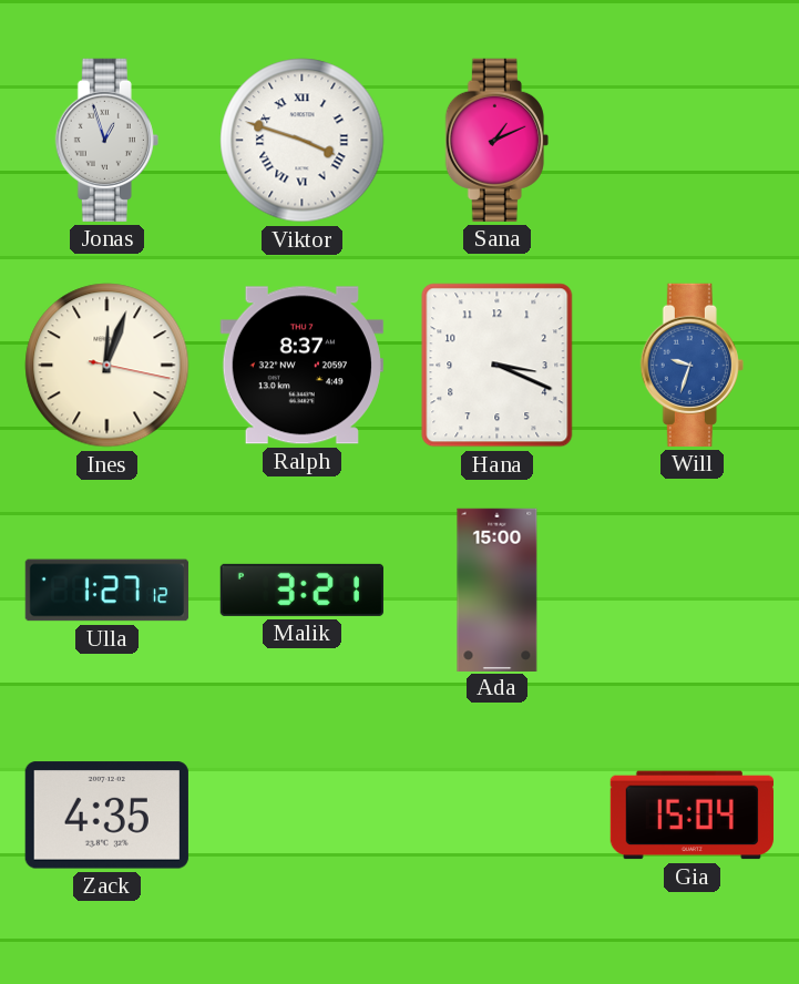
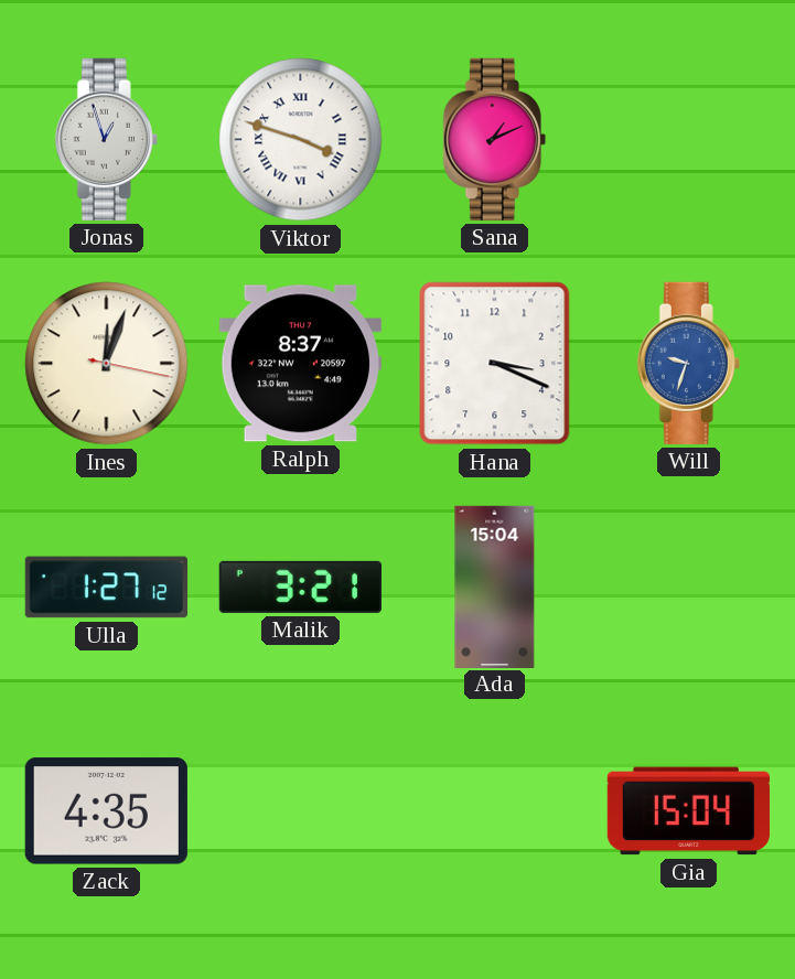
Ada: 15:00 -> 15:04 (495, 587)
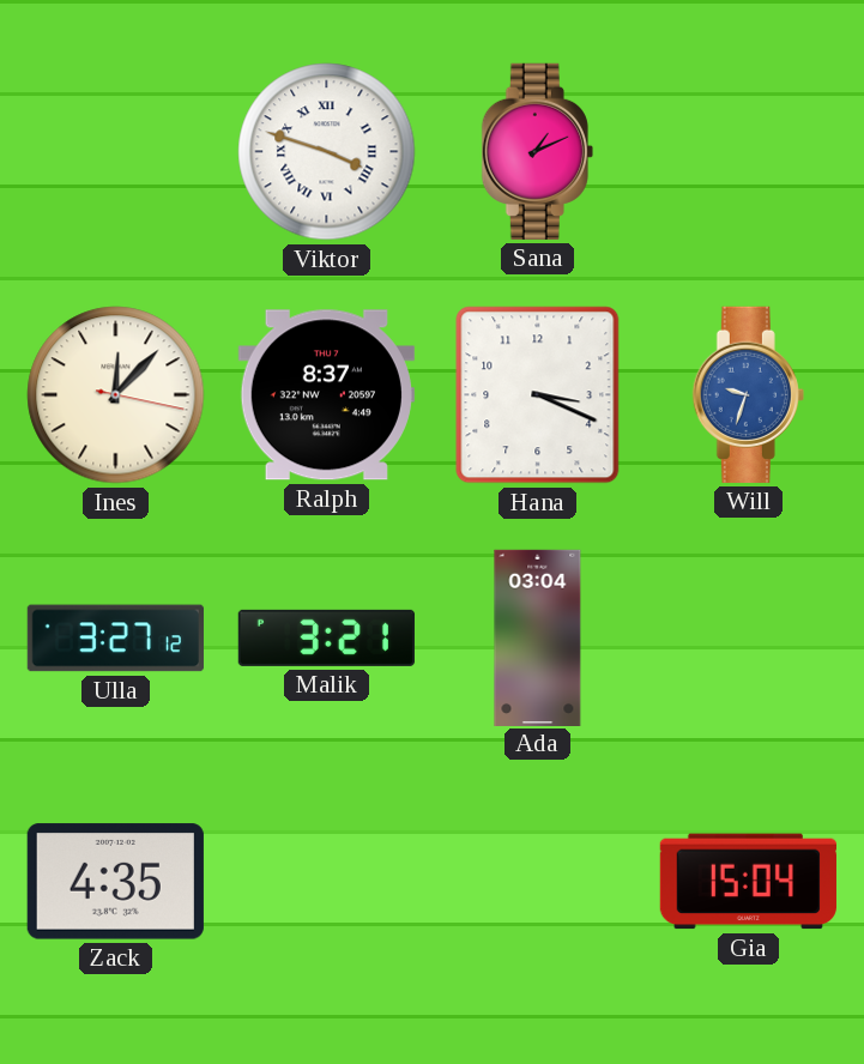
Jonas: 12:57 -> none (106, 139)
Ines: 12:03 -> 12:07 (116, 395)
Ulla: 1:27 -> 3:27 (115, 639)
Ada: 15:04 -> 03:04 (538, 637)
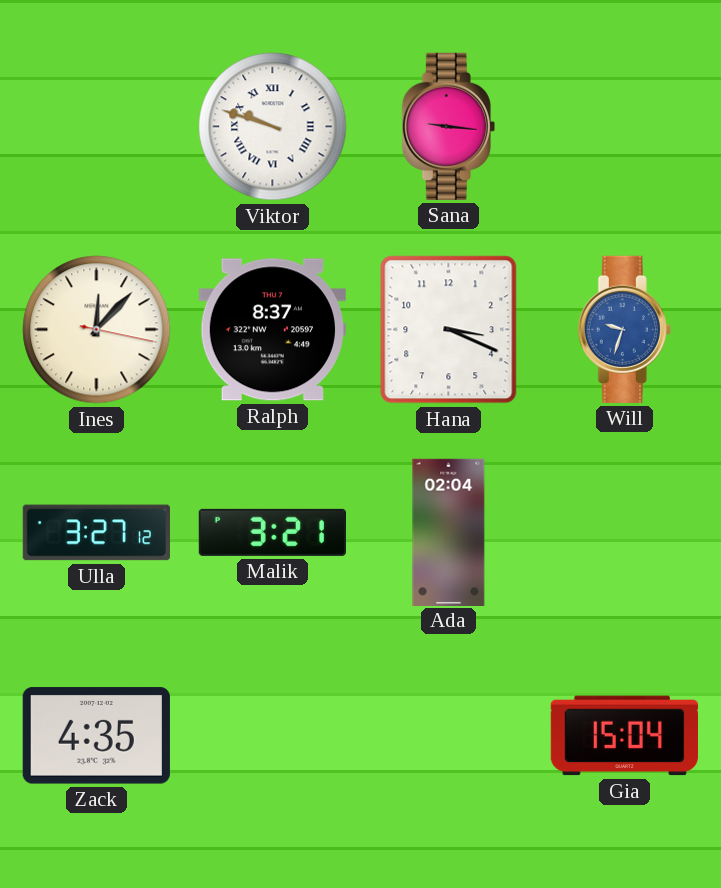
Viktor: 3:48 -> 9:48 (273, 127)
Sana: 1:11 -> 9:16 (448, 126)
Ada: 03:04 -> 02:04 (449, 532)
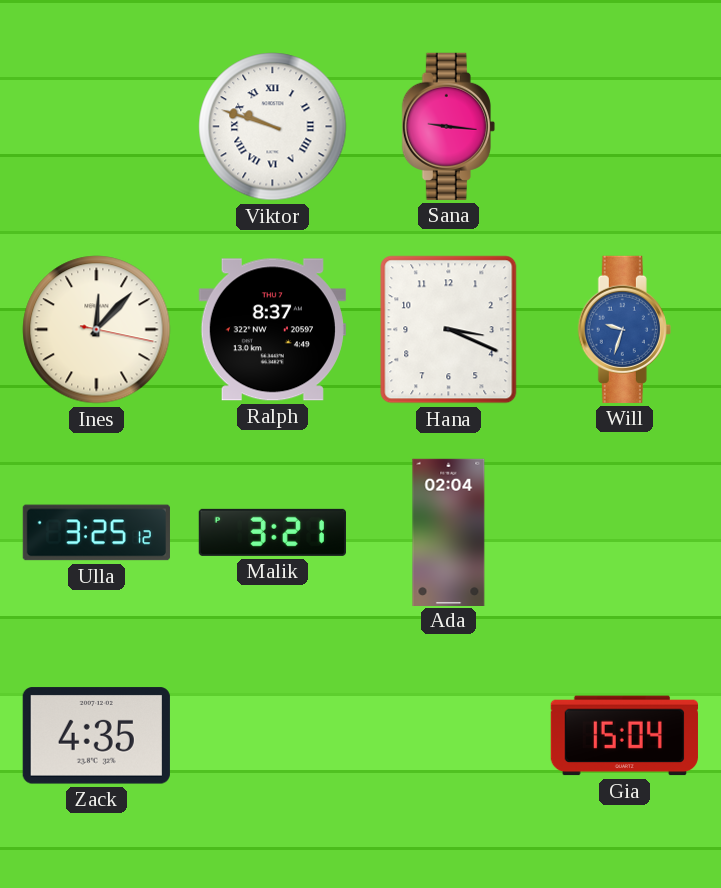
Ulla: 3:27 -> 3:25 (96, 533)
